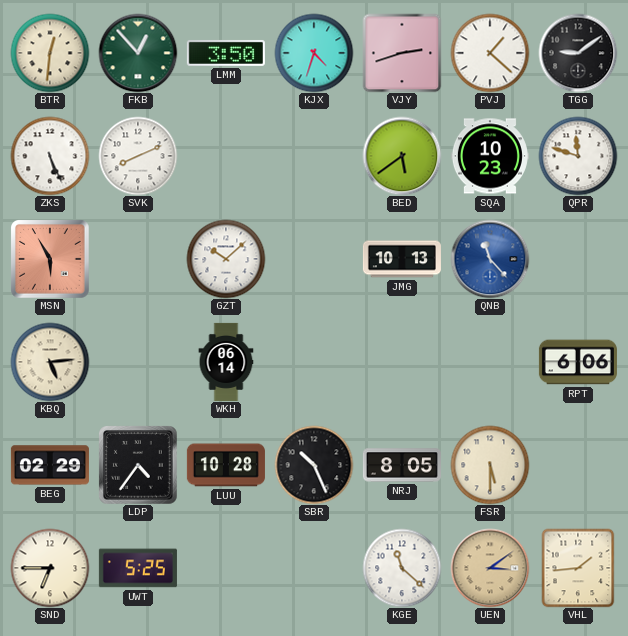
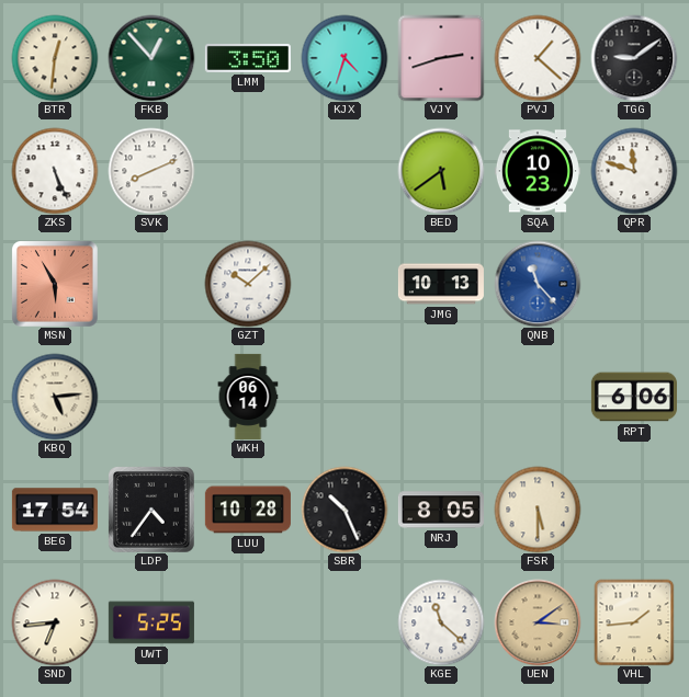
BEG: 02:29 -> 17:54 (55, 510)
SND: 6:45 -> 6:44 (55, 622)
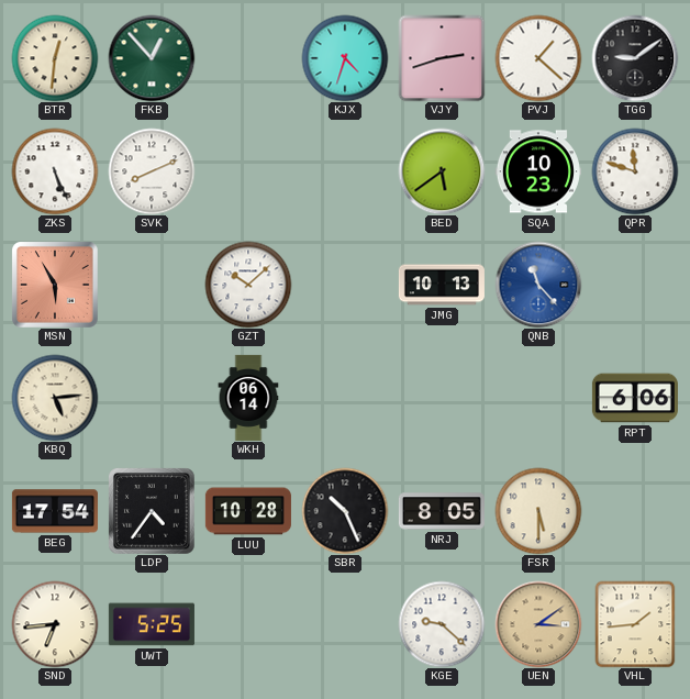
LMM: 3:50 -> none (248, 58)
KGE: 11:22 -> 9:22 (442, 624)
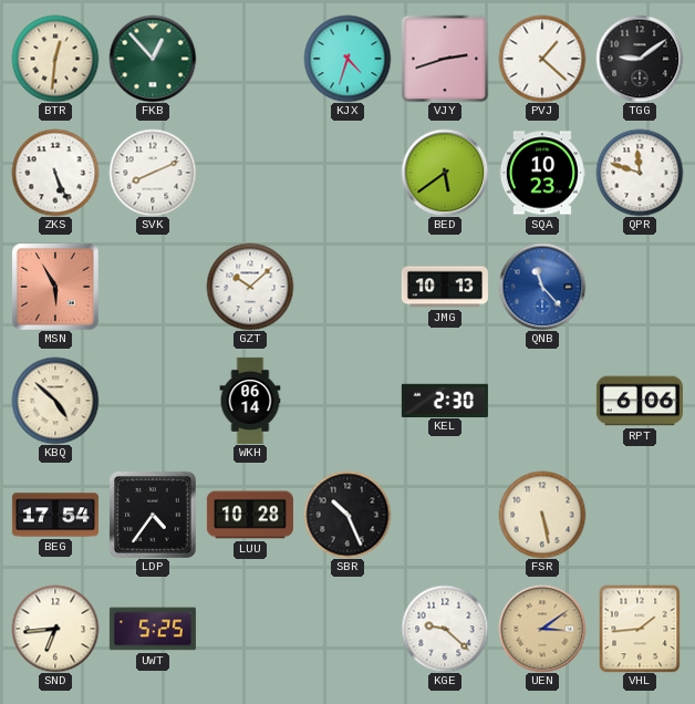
KBQ: 5:14 -> 4:52 (55, 401)
KEL: none -> 2:30 (445, 400)
NRJ: 8:05 -> none (442, 511)
FSR: 5:30 -> 5:28 (542, 515)
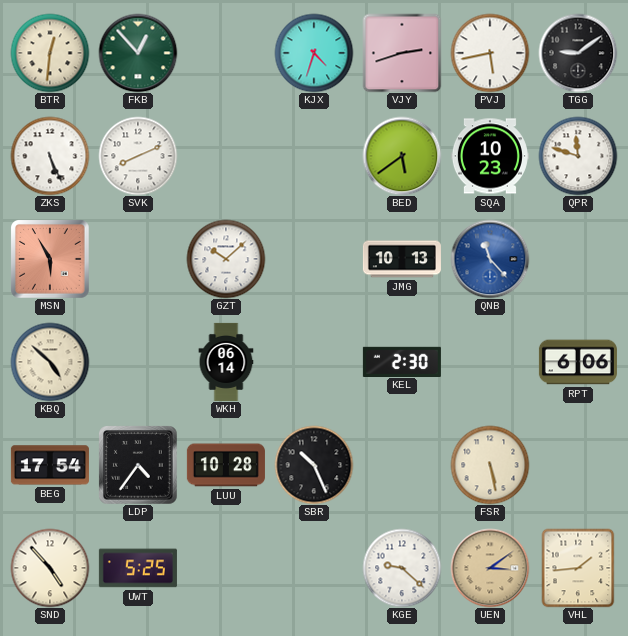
PVJ: 1:22 -> 5:43 (490, 53)
SND: 6:44 -> 4:53 (50, 568)
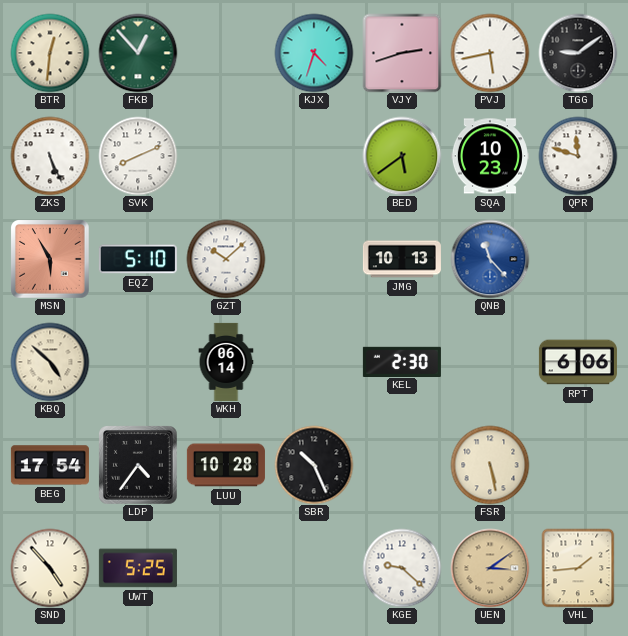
EQZ: none -> 5:10 (138, 259)
